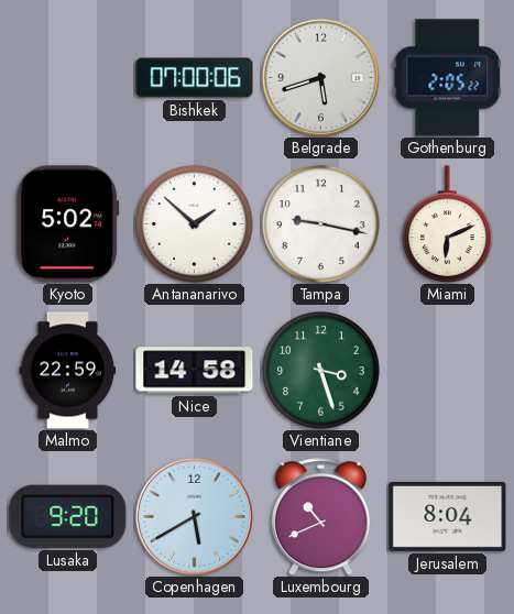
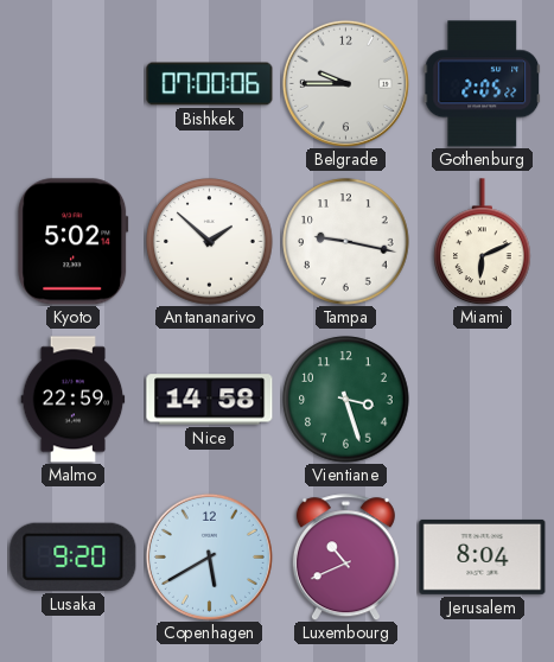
Belgrade: 5:42 -> 9:45 (345, 83)
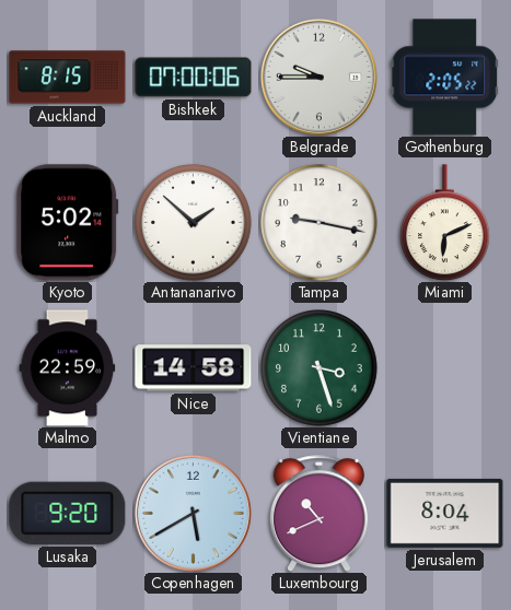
Auckland: none -> 8:15 (68, 78)
